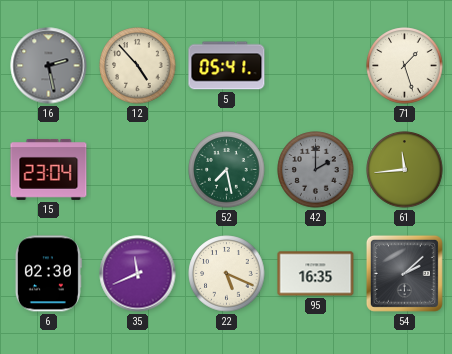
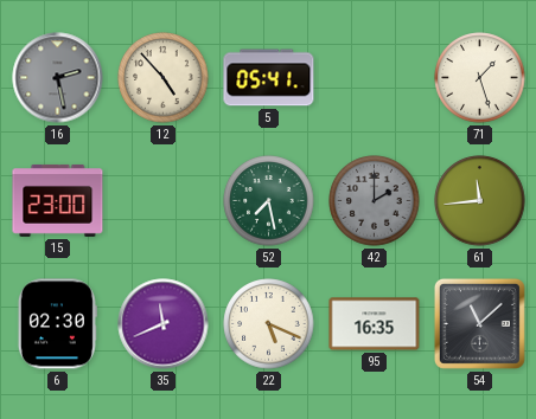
15: 23:04 -> 23:00 (58, 200)
54: 2:08 -> 11:08 (479, 323)
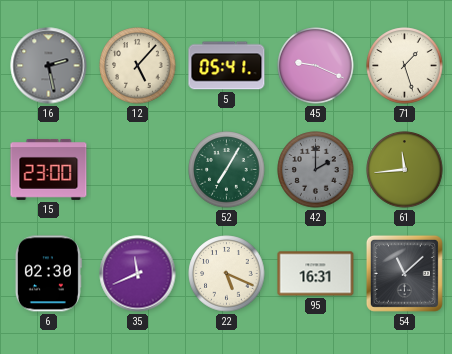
12: 4:53 -> 5:07 (138, 66)
45: none -> 9:19 (316, 66)
52: 7:28 -> 7:05 (227, 170)
95: 16:35 -> 16:31 (316, 274)
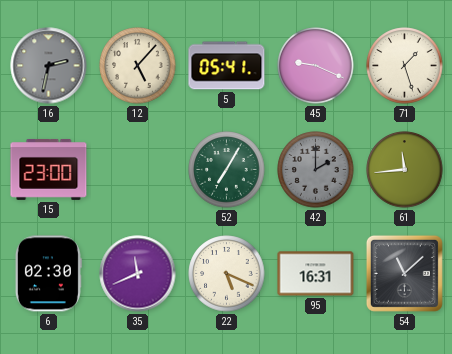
16: 2:28 -> 2:32 (49, 66)
